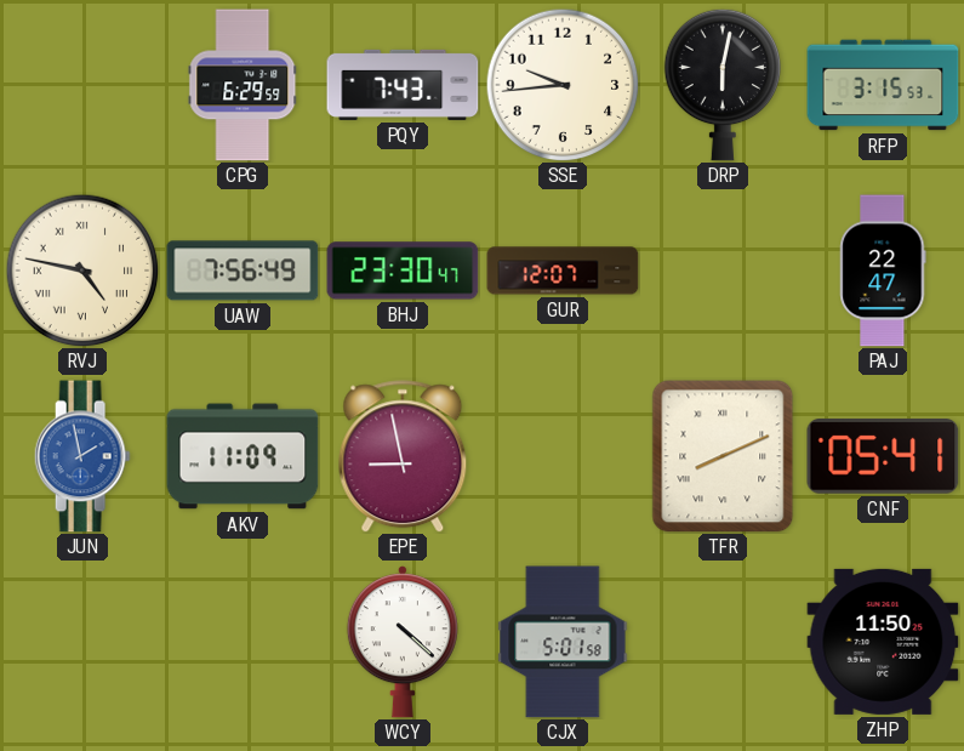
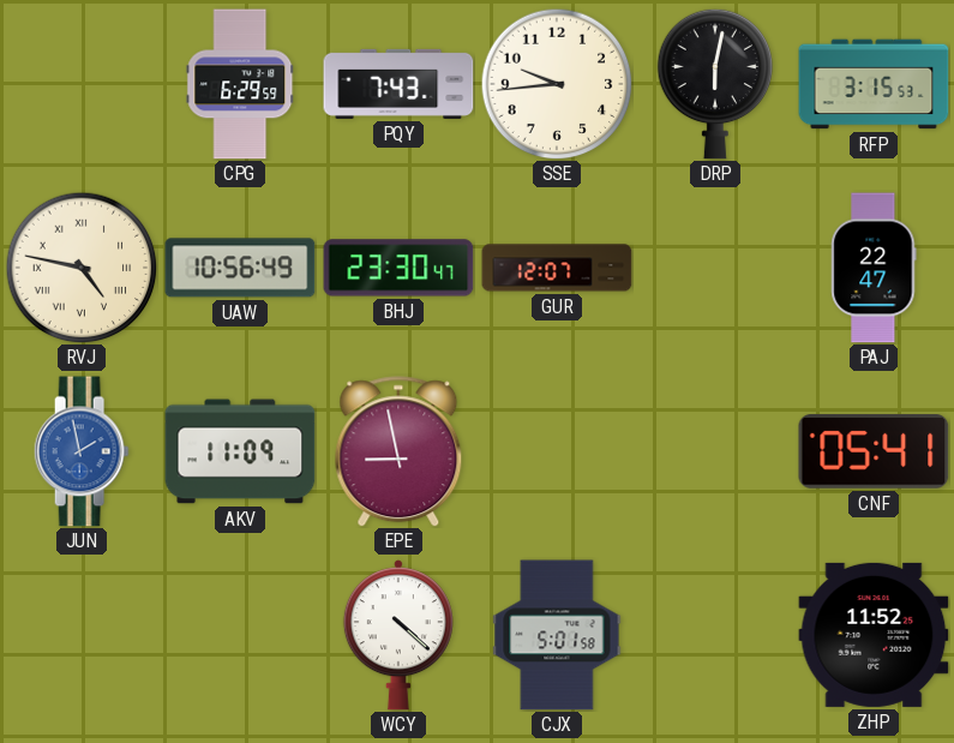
UAW: 7:56 -> 10:56 (240, 268)
TFR: 8:11 -> none (723, 456)
ZHP: 11:50 -> 11:52 (874, 635)
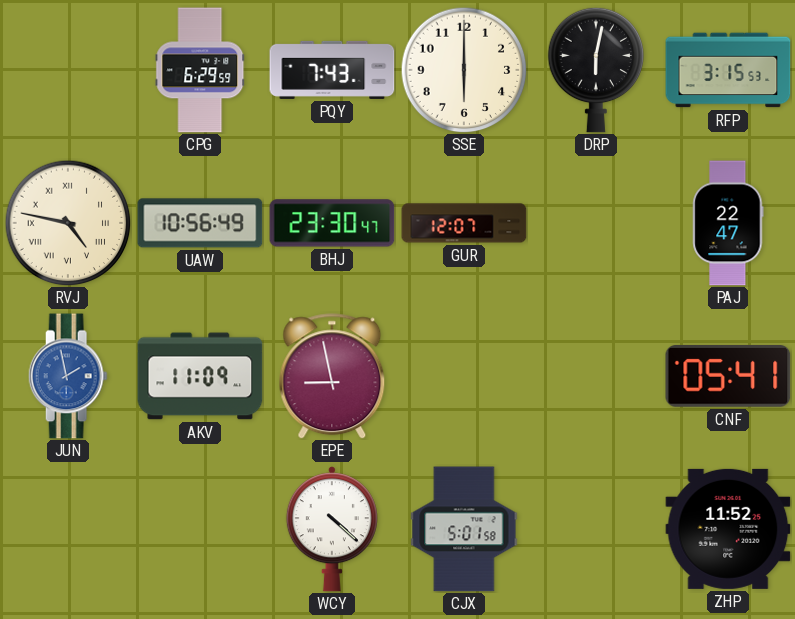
SSE: 9:44 -> 6:00 (464, 70)
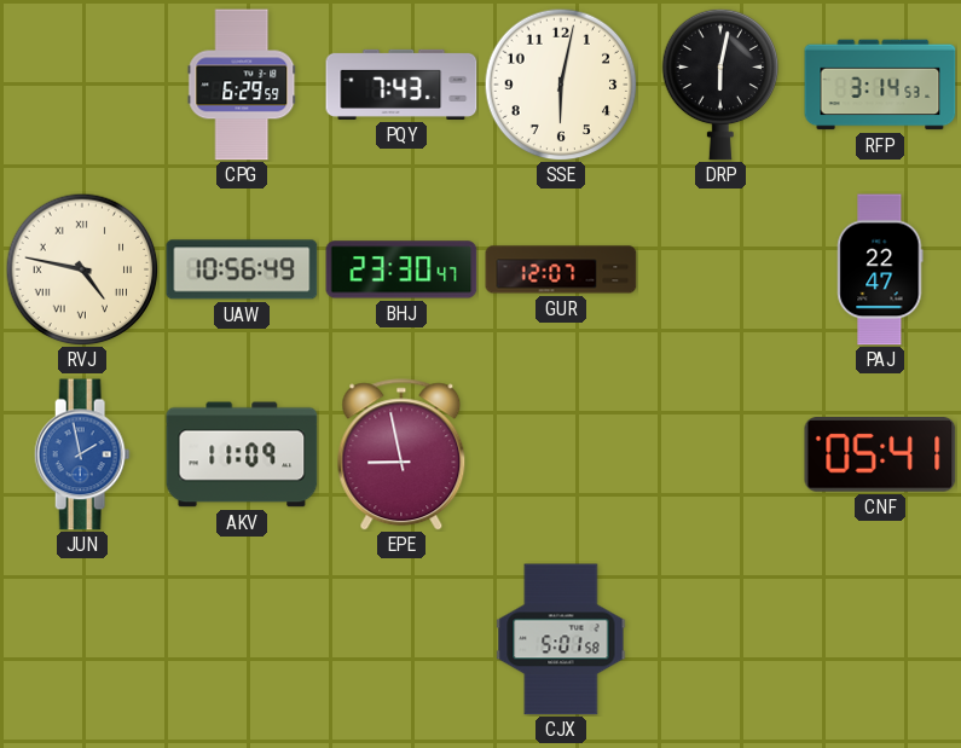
SSE: 6:00 -> 6:02 (561, 85)
RFP: 3:15 -> 3:14 (880, 85)
WCY: 4:22 -> none (332, 529)
ZHP: 11:52 -> none (728, 529)
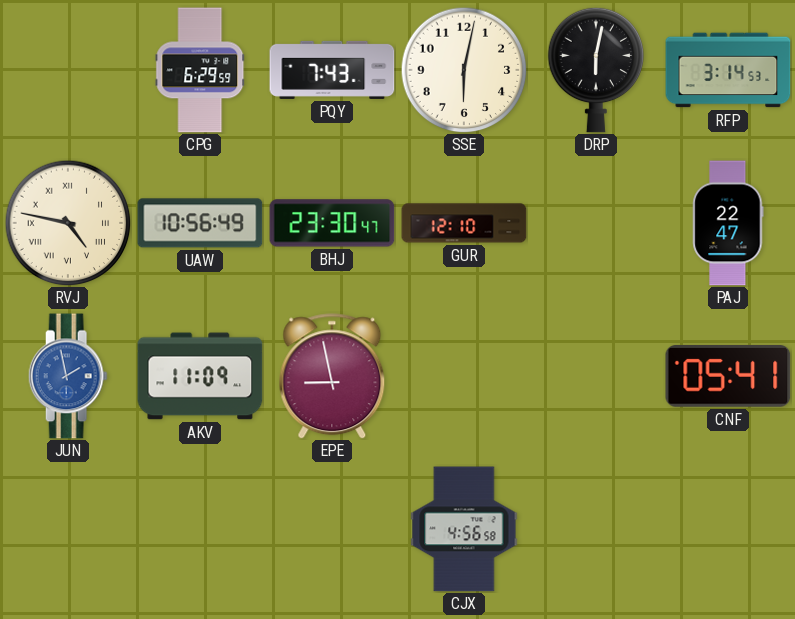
GUR: 12:07 -> 12:10 (464, 223)
CJX: 5:01 -> 4:56 (464, 529)
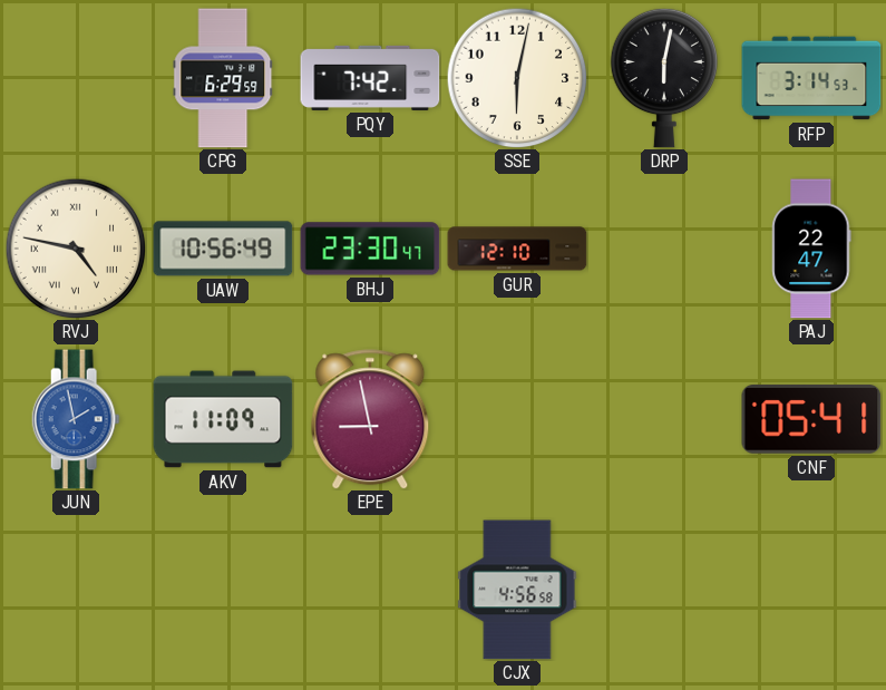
PQY: 7:43 -> 7:42 (370, 78)
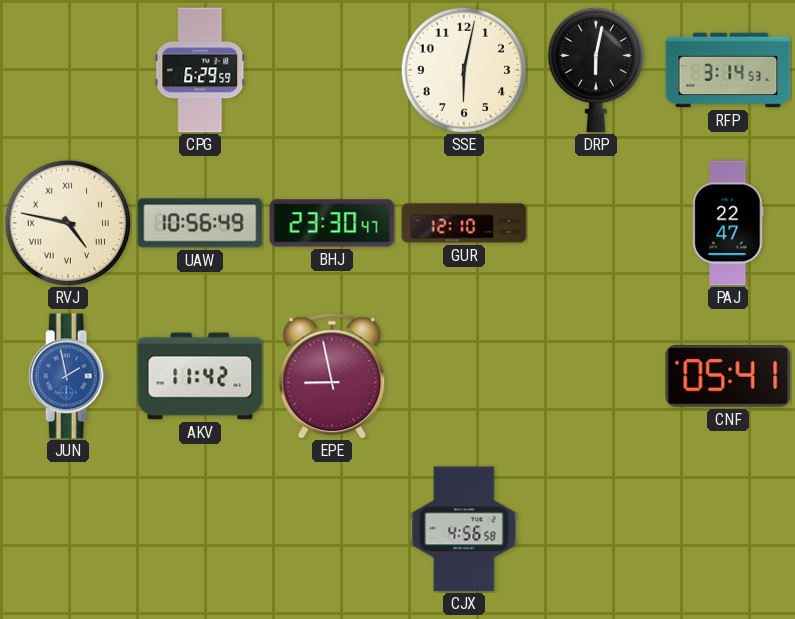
PQY: 7:42 -> none (370, 78)
AKV: 11:09 -> 11:42 (200, 376)
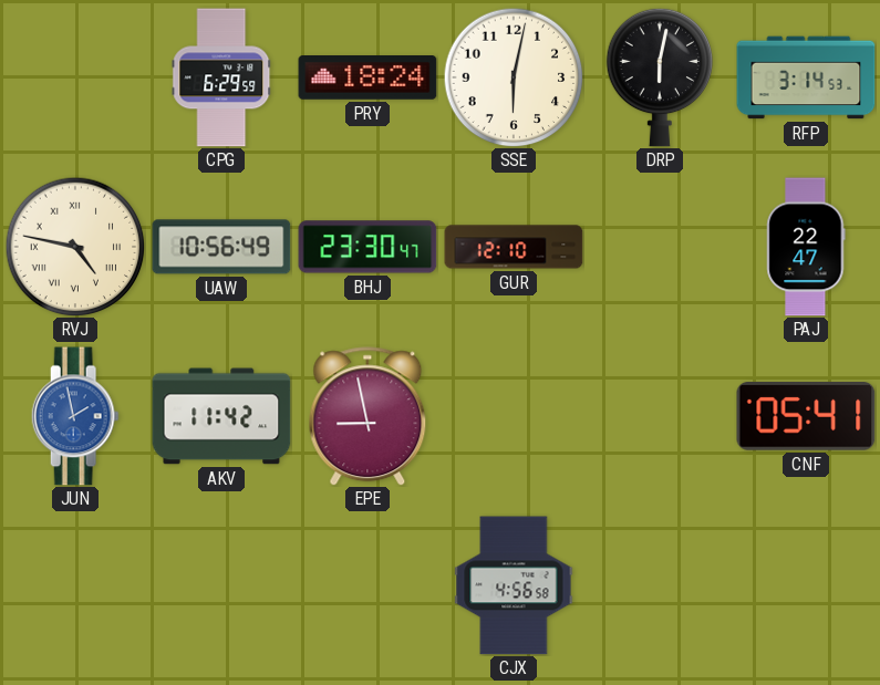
PRY: none -> 18:24 (367, 77)
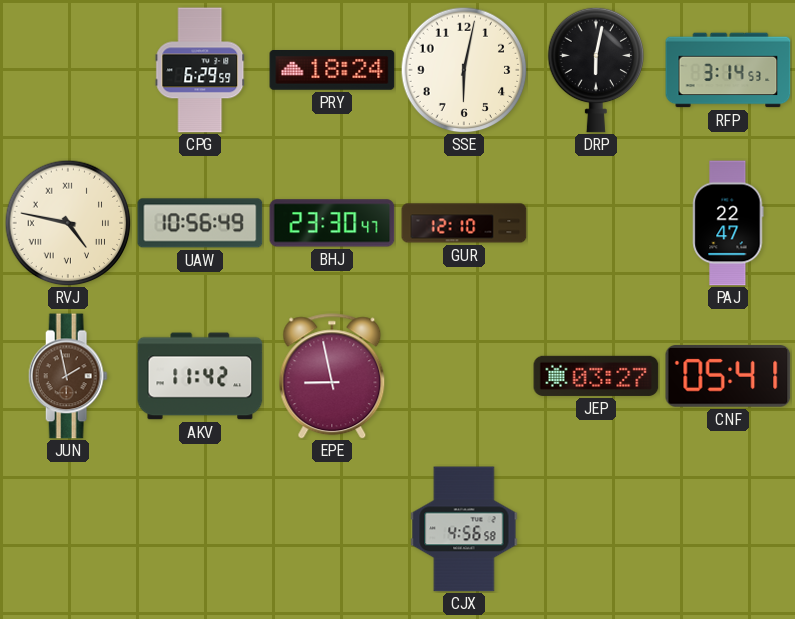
JUN dial: blue -> brown (68, 376)
JEP: none -> 03:27 (596, 376)
